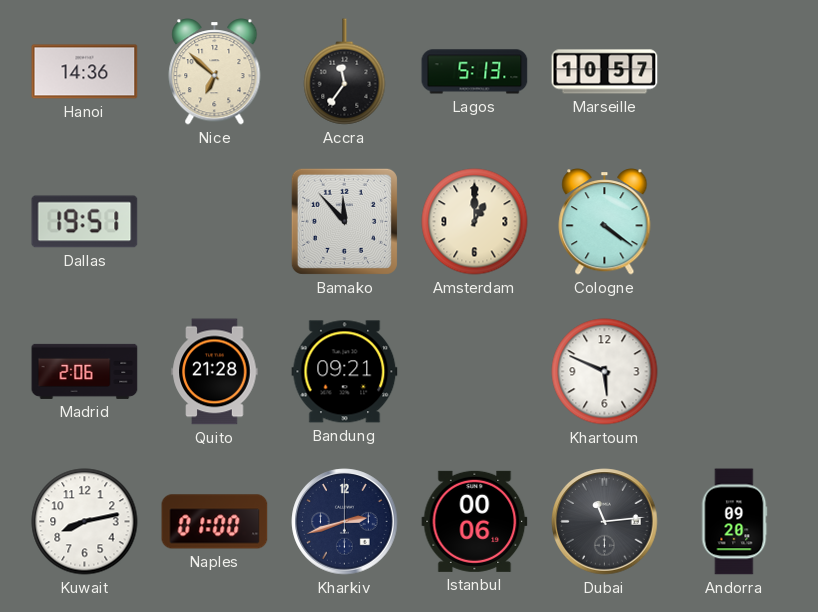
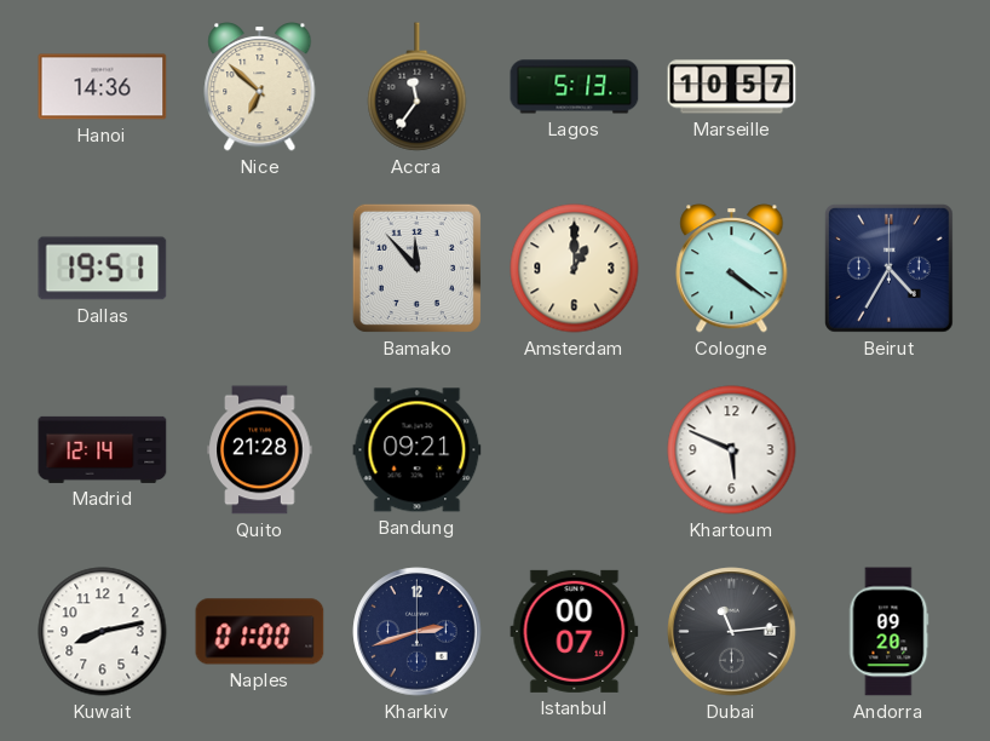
Beirut: none -> 4:35 (890, 269)
Madrid: 2:06 -> 12:14 (103, 449)
Istanbul: 00:06 -> 00:07 (575, 631)
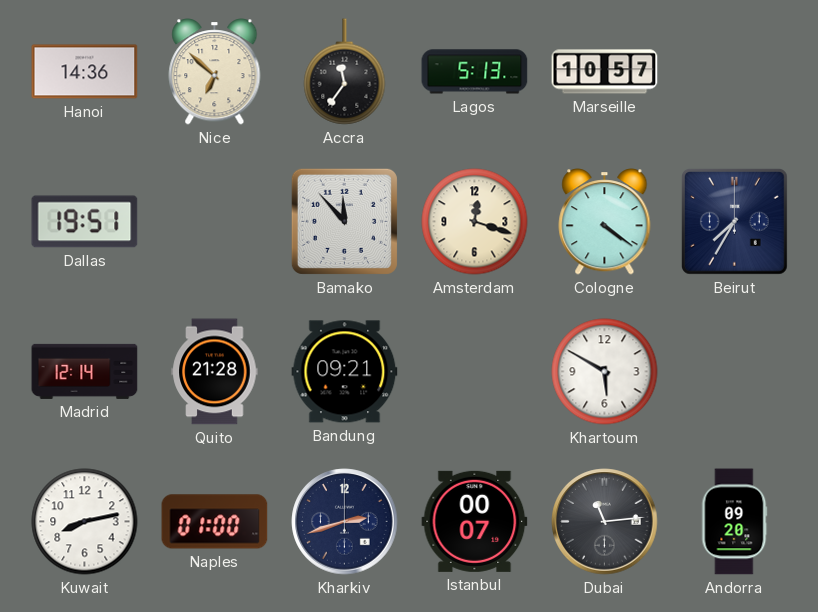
Amsterdam: 1:00 -> 12:18 (475, 222)
Beirut: 4:35 -> 7:35 (735, 222)
Khartoum: 5:49 -> 5:50 (605, 372)
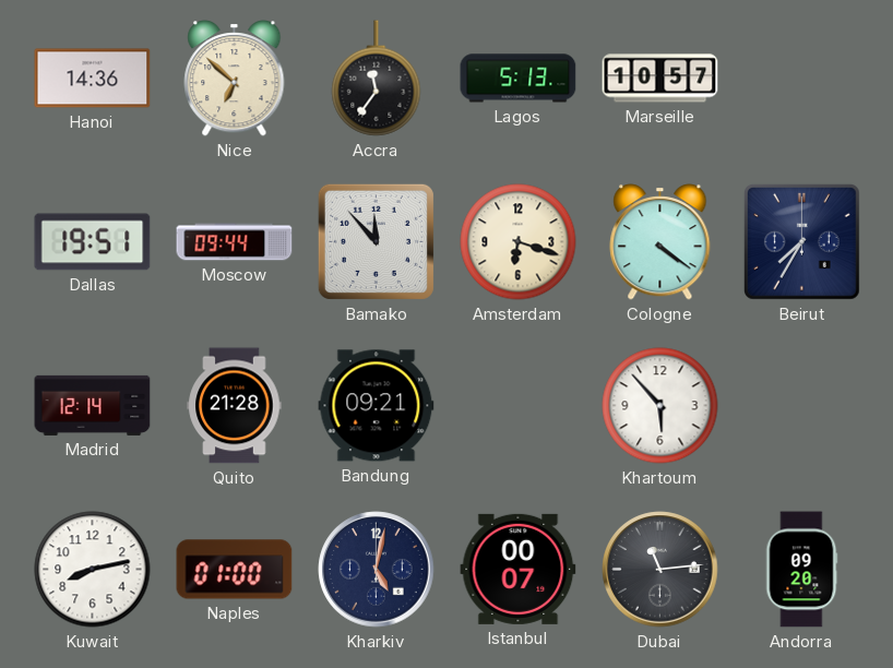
Moscow: none -> 09:44 (235, 242)
Amsterdam: 12:18 -> 6:18 (519, 242)
Khartoum: 5:50 -> 5:53 (660, 406)
Kharkiv: 2:42 -> 5:02 (377, 570)
